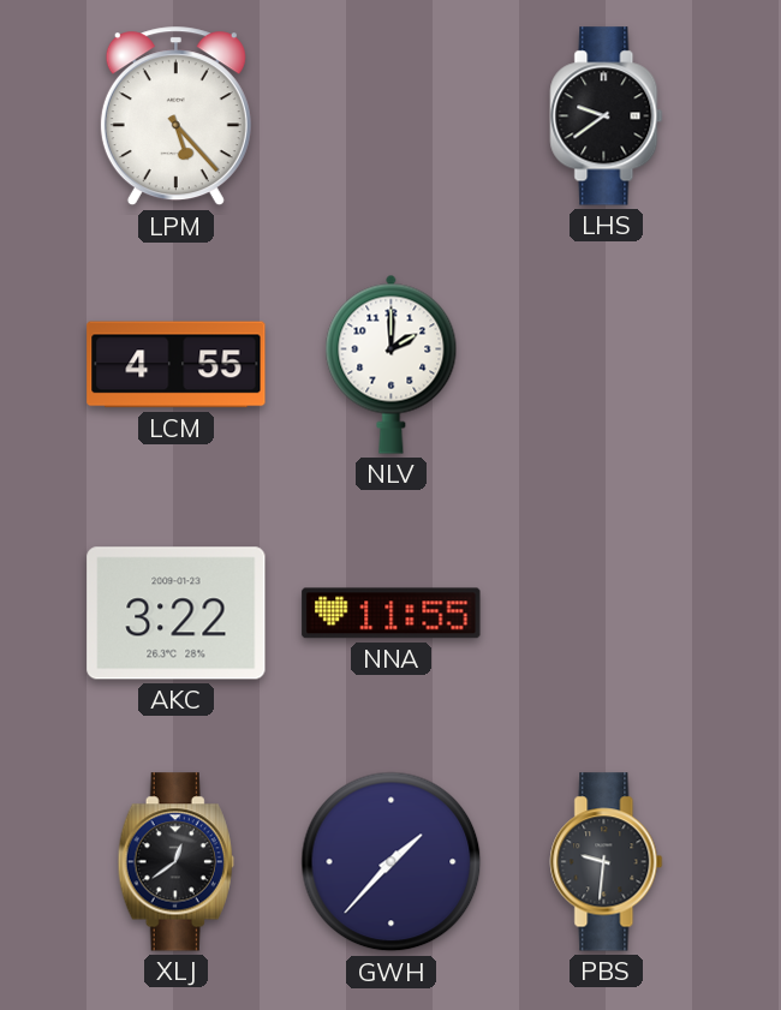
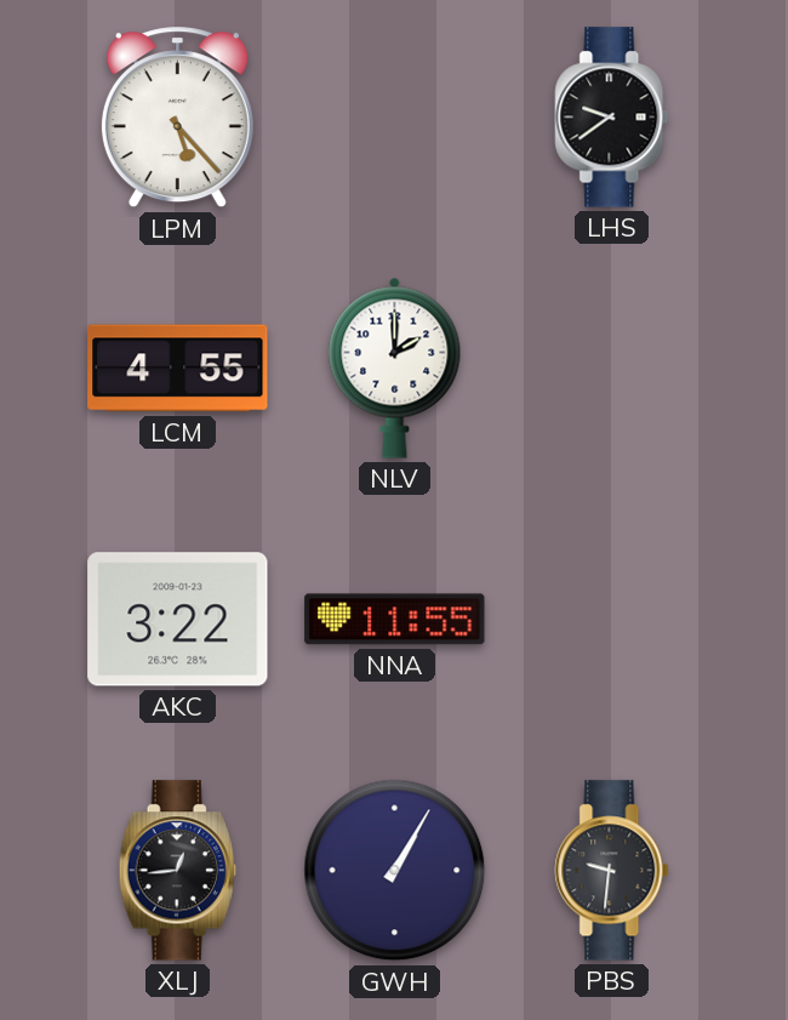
XLJ: 12:39 -> 12:44 (177, 871)
GWH: 1:37 -> 1:05 (395, 871)
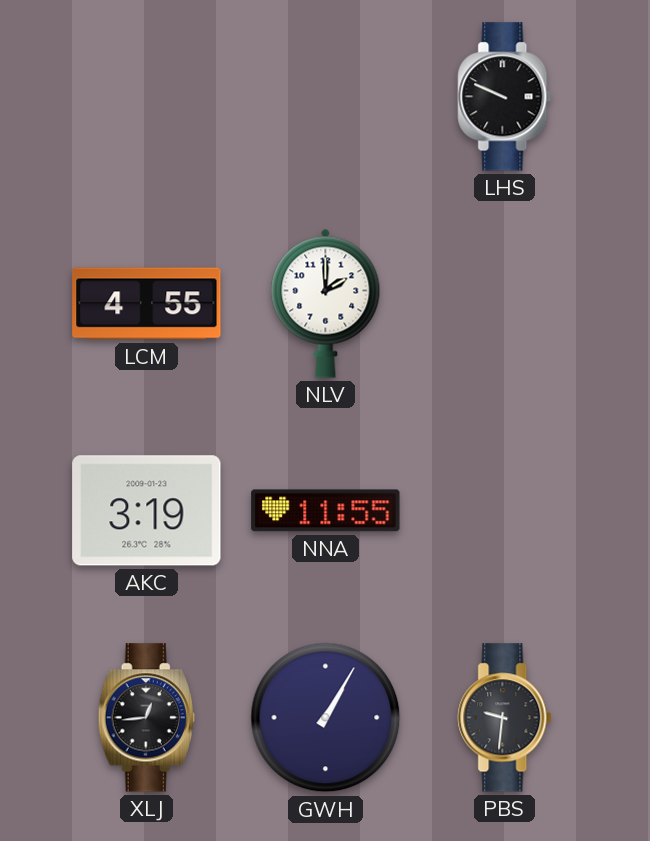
LPM: 5:23 -> none (177, 118)
LHS: 9:39 -> 9:49 (505, 97)
AKC: 3:22 -> 3:19 (147, 511)
